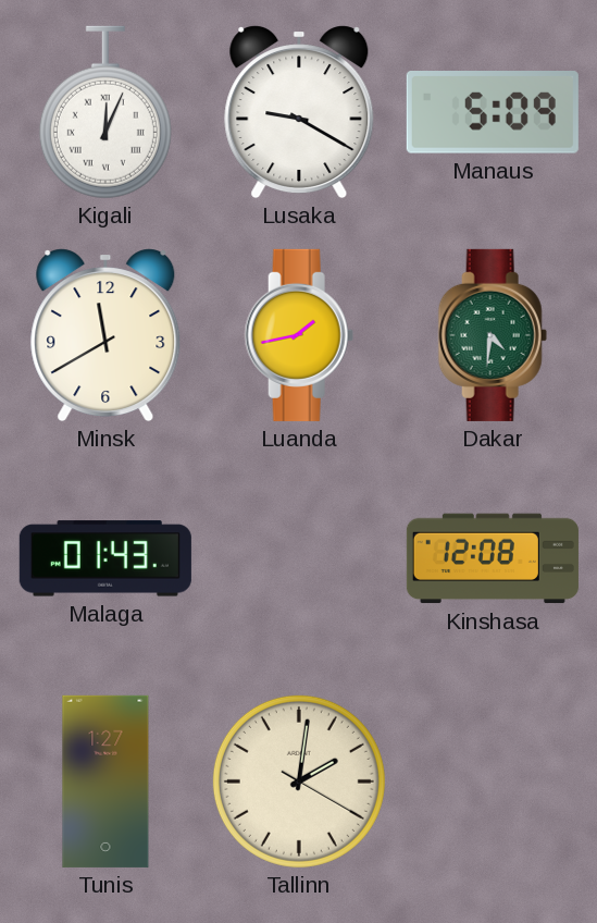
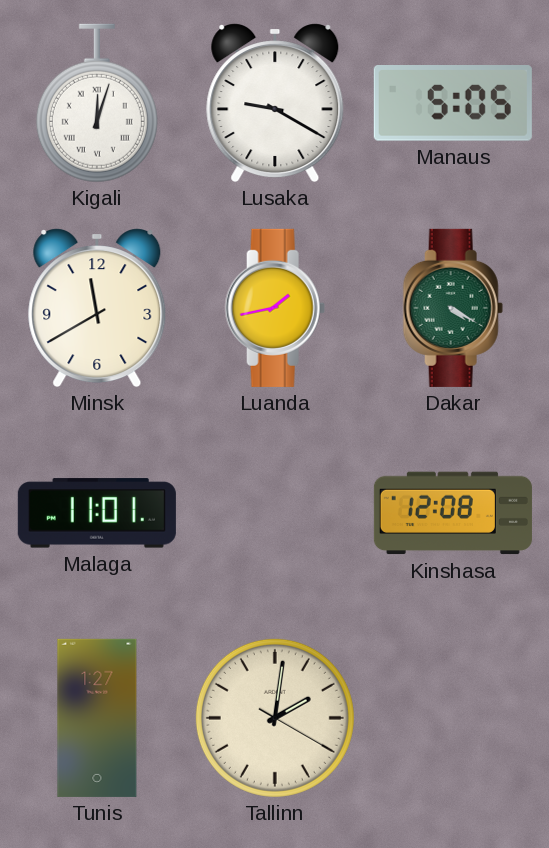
Kigali: 12:04 -> 12:03 (97, 103)
Manaus: 5:09 -> 5:05 (453, 104)
Dakar: 4:31 -> 4:20 (453, 308)
Malaga: 01:43 -> 11:01 (97, 513)
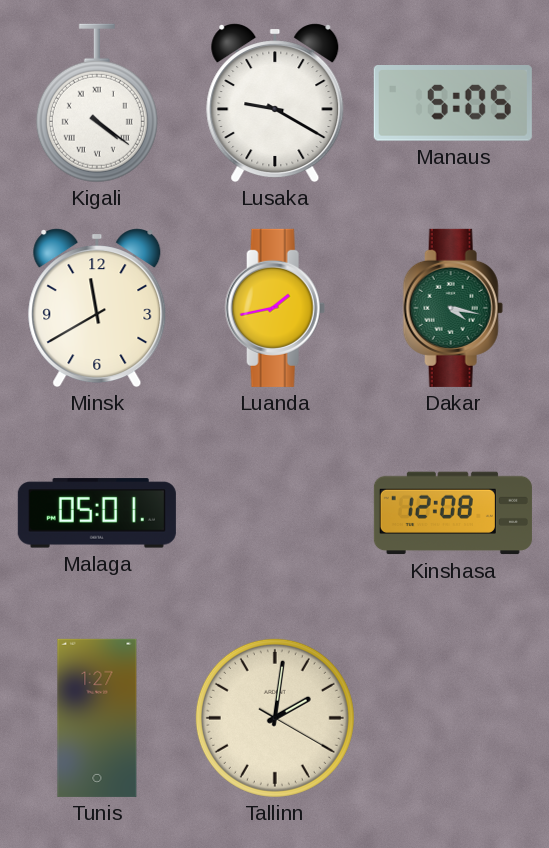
Kigali: 12:03 -> 4:21 (97, 103)
Dakar: 4:20 -> 4:17 (453, 308)
Malaga: 11:01 -> 05:01 (97, 513)
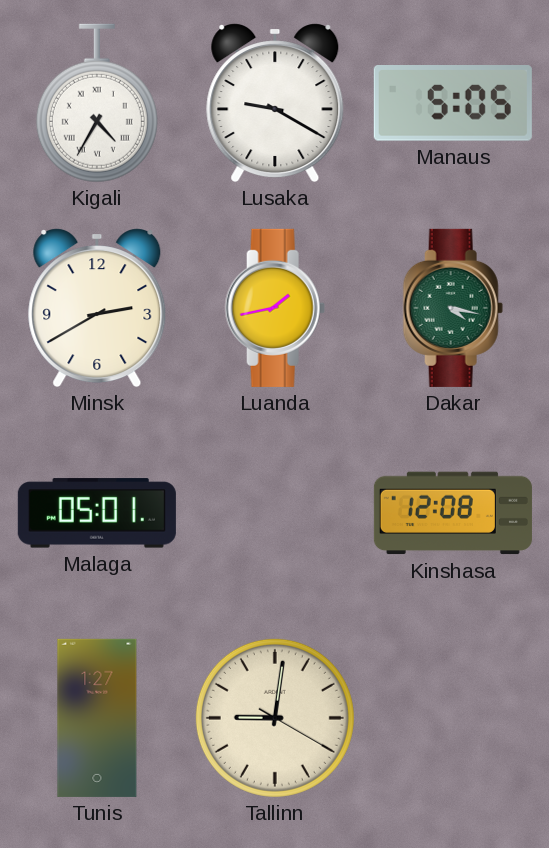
Kigali: 4:21 -> 4:35 (97, 103)
Minsk: 11:40 -> 2:40 (97, 308)
Tallinn: 2:01 -> 9:01 (275, 718)
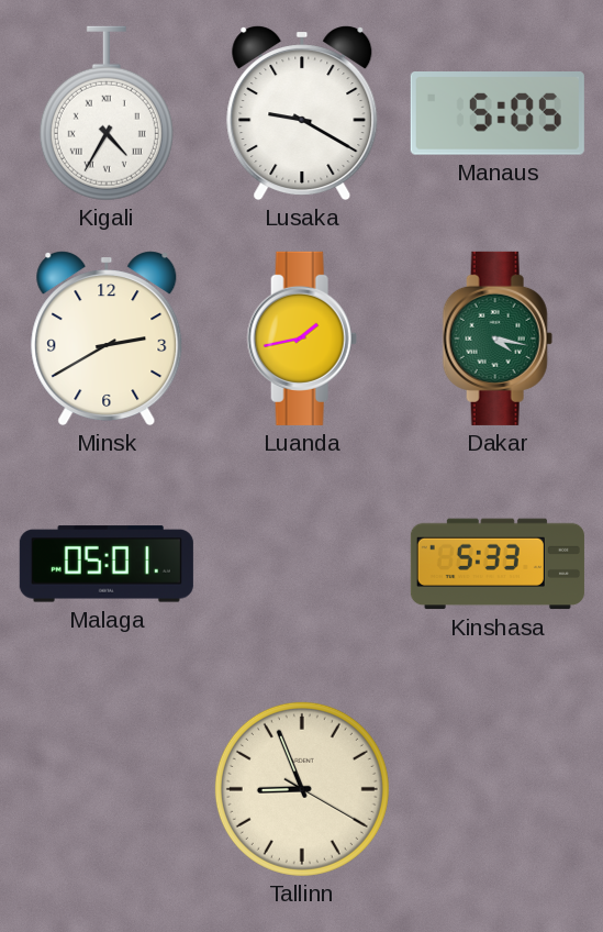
Kinshasa: 12:08 -> 5:33 (498, 564)
Tunis: 1:27 -> none (97, 718)
Tallinn: 9:01 -> 8:56 (302, 789)
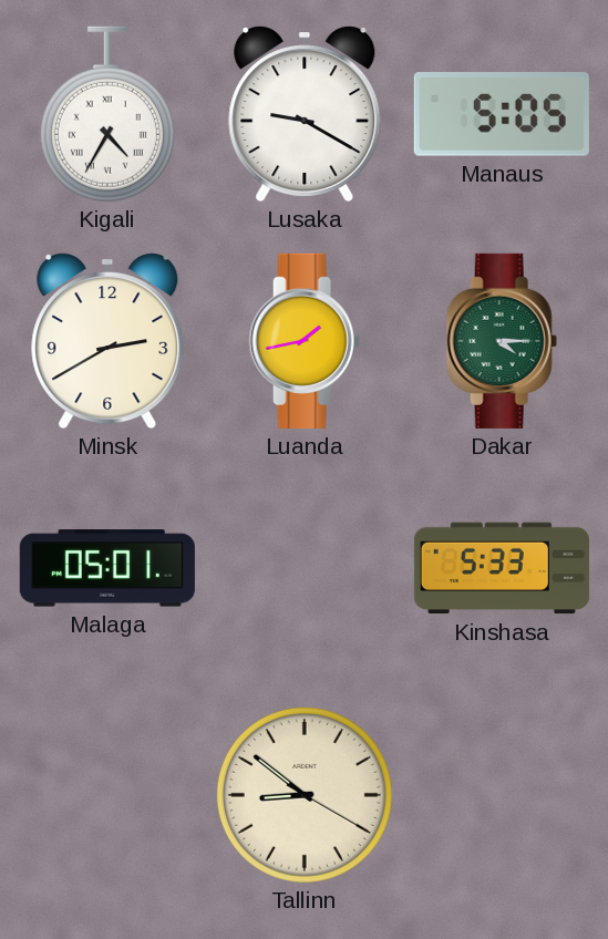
Dakar: 4:17 -> 4:15 (502, 341)
Tallinn: 8:56 -> 8:51 (305, 795)
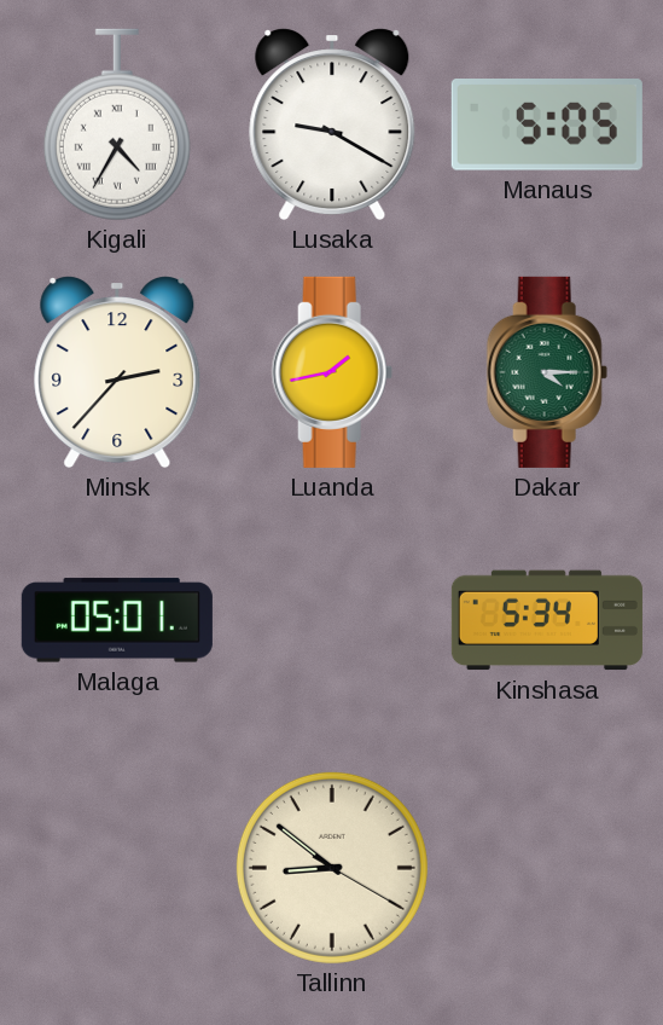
Minsk: 2:40 -> 2:37 (117, 372)
Kinshasa: 5:33 -> 5:34 (547, 620)
